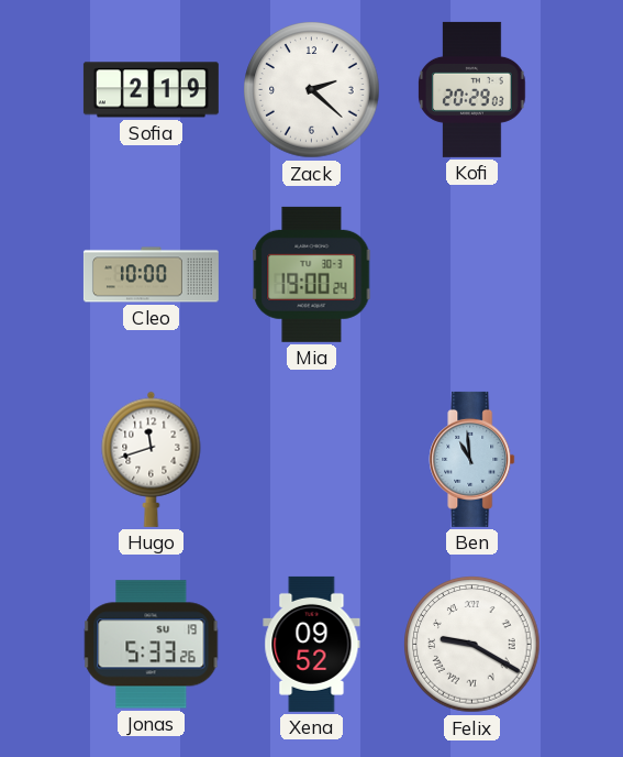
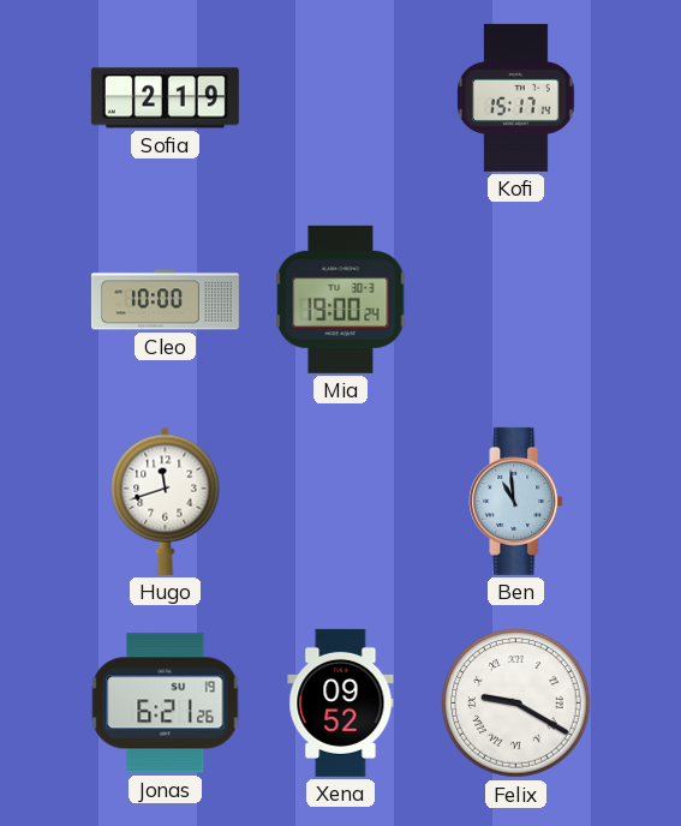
Zack: 2:22 -> none (312, 90)
Kofi: 20:29 -> 15:17 (516, 97)
Jonas: 5:33 -> 6:21 (166, 704)
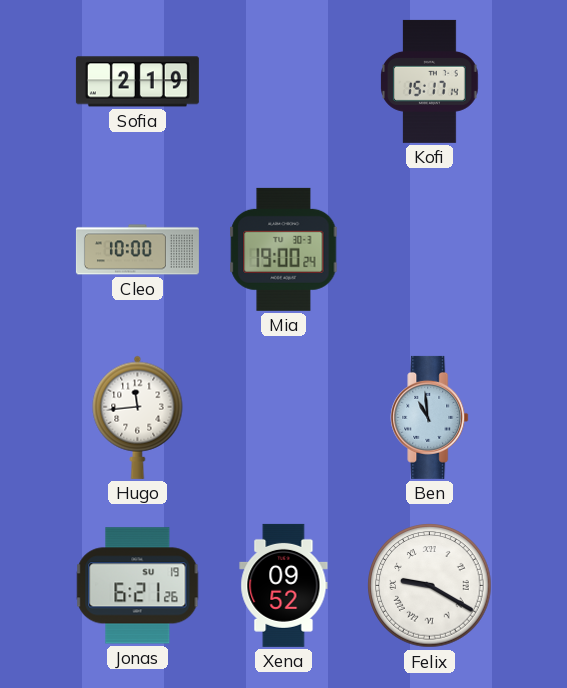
Hugo: 11:42 -> 11:44 (138, 417)
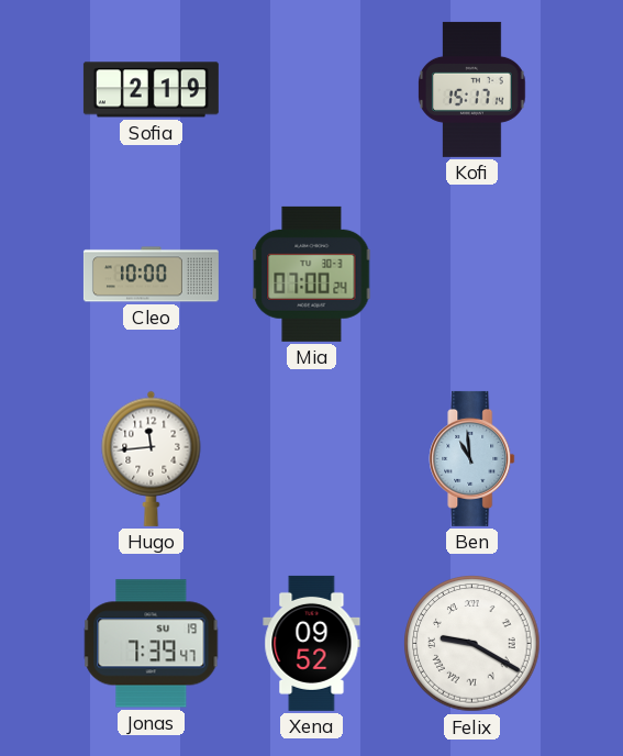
Mia: 19:00 -> 07:00 (312, 274)
Jonas: 6:21 -> 7:39 (152, 644)
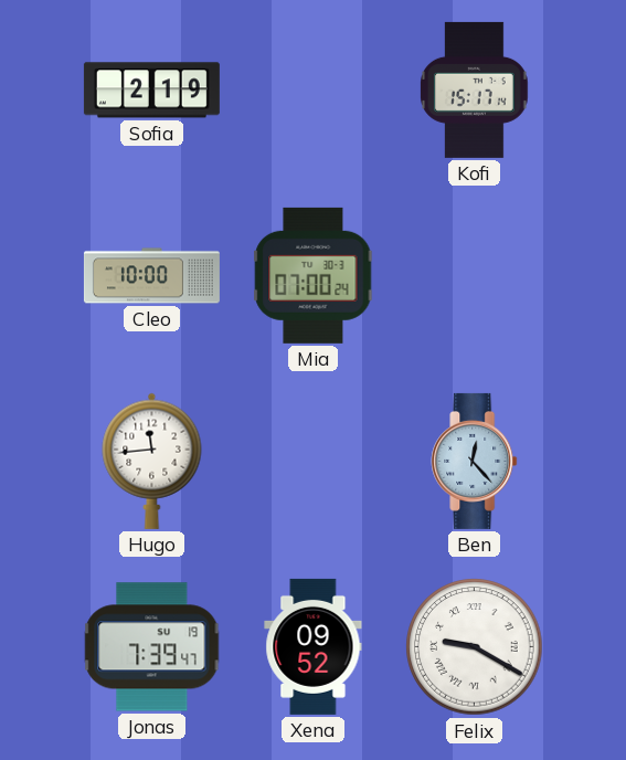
Ben: 10:59 -> 12:23 (475, 461)
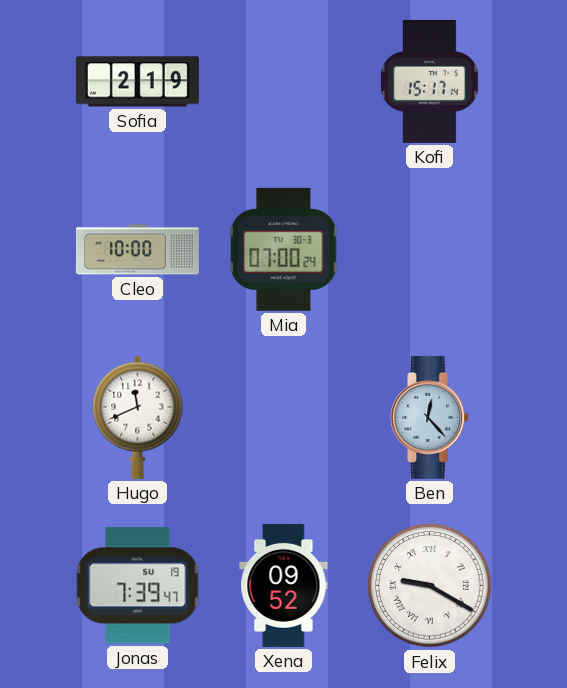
Hugo: 11:44 -> 11:41 (138, 417)
